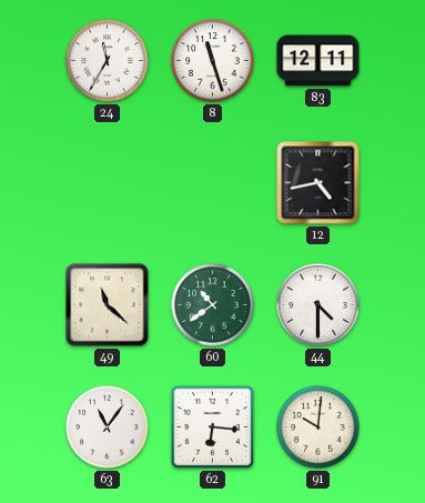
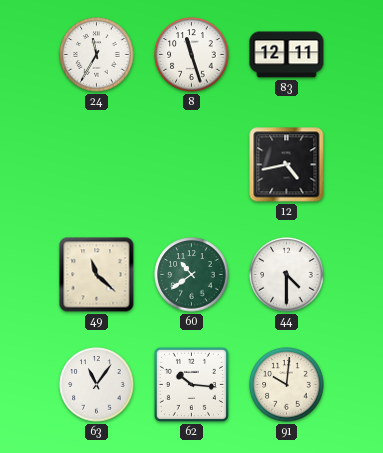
62: 6:16 -> 10:16 (191, 384)
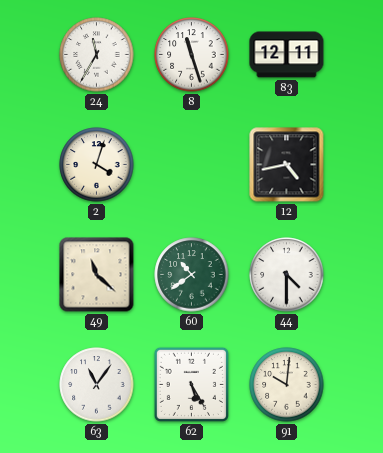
2: none -> 4:03 (97, 165)
62: 10:16 -> 5:25 (191, 384)
